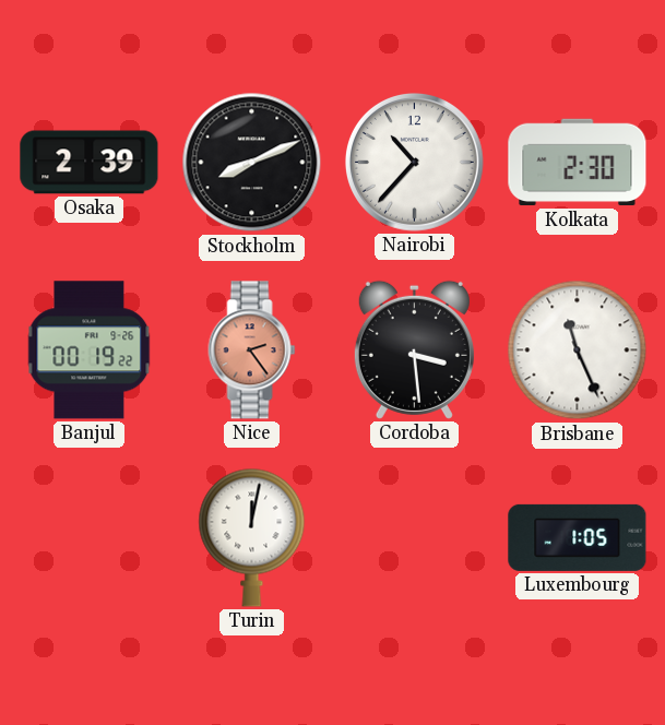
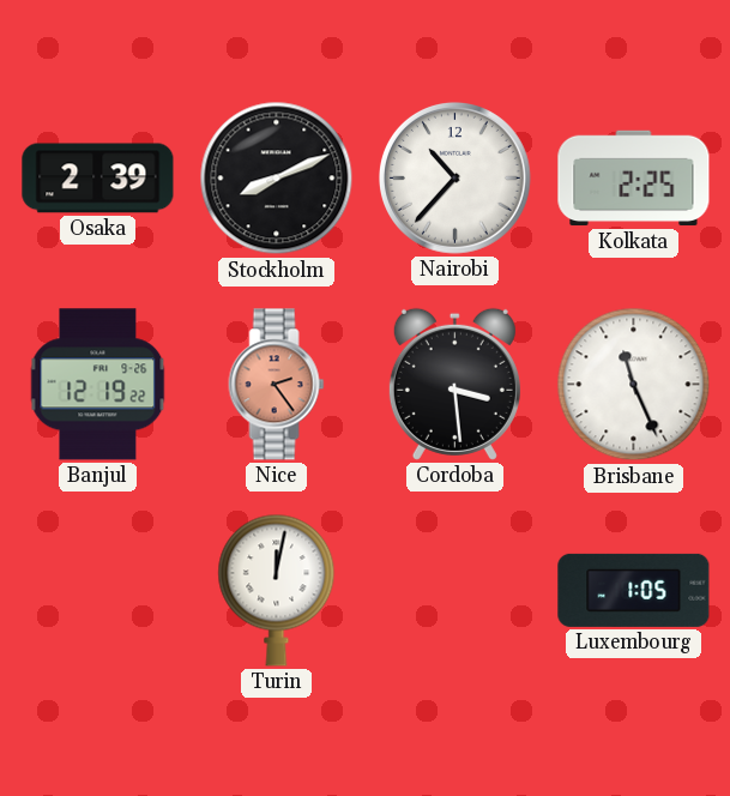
Kolkata: 2:30 -> 2:25 (634, 179)
Banjul: 00:19 -> 12:19 (98, 385)
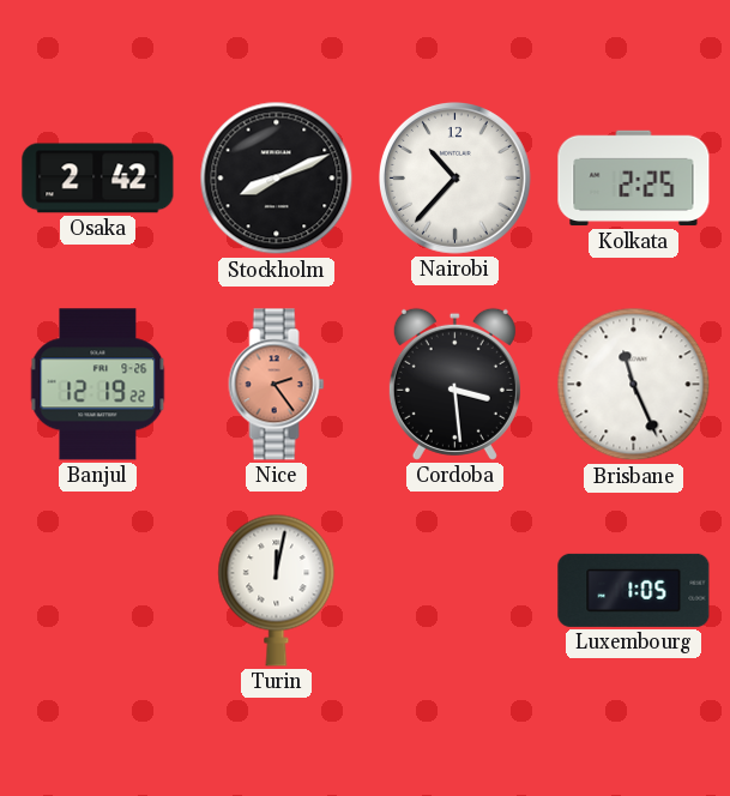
Osaka: 2:39 -> 2:42 (98, 179)
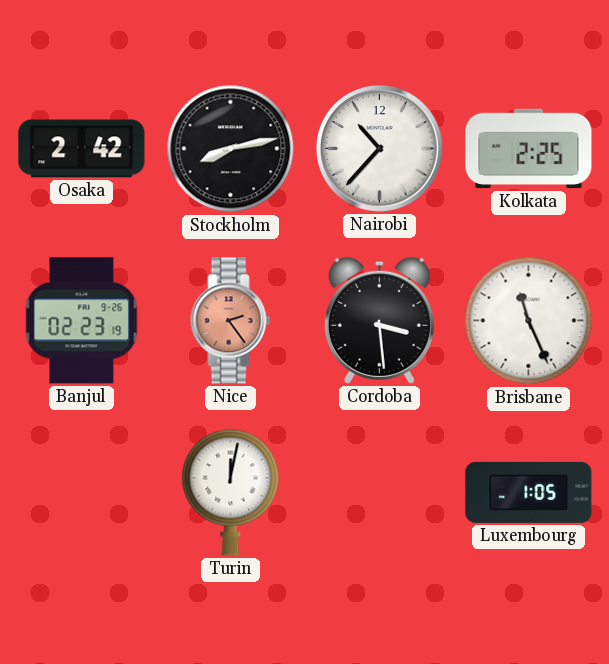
Stockholm: 8:11 -> 8:13 (231, 149)
Banjul: 12:19 -> 02:23 (82, 321)
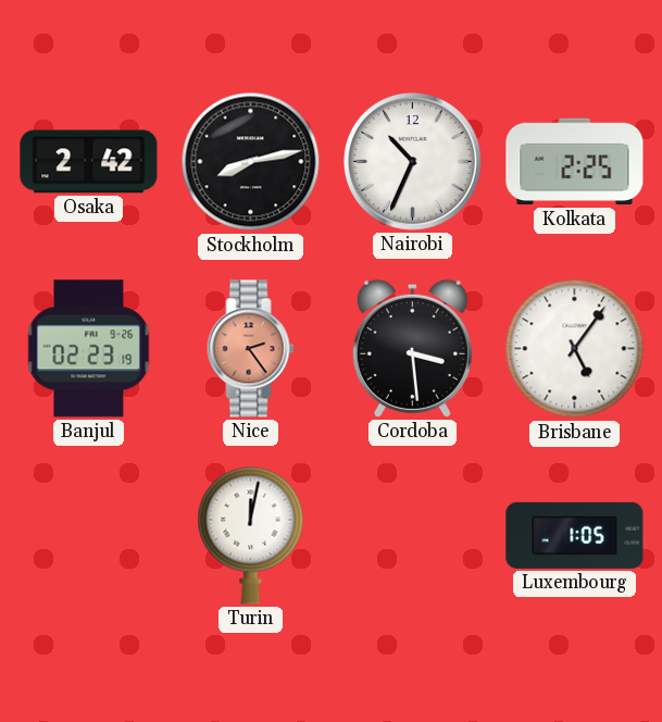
Nairobi: 10:37 -> 10:34 (412, 161)
Brisbane: 11:26 -> 5:06 (575, 349)
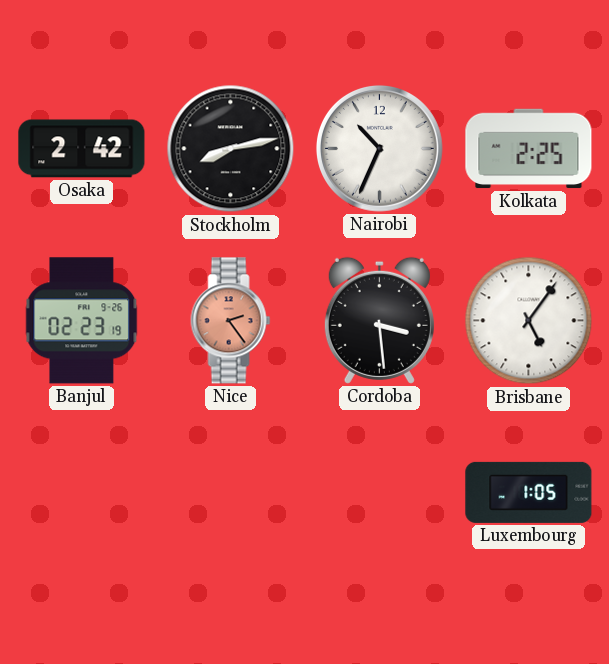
Turin: 12:02 -> none (251, 535)
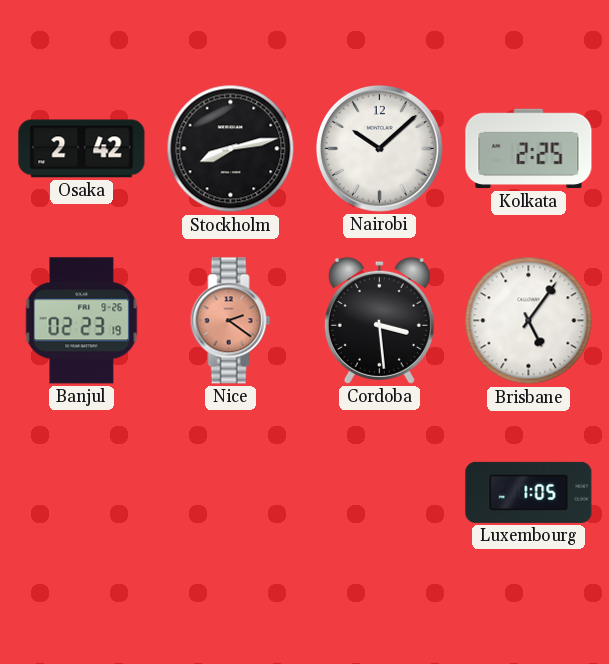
Nairobi: 10:34 -> 10:08 (379, 148)
Nice: 2:24 -> 2:21 (231, 321)
